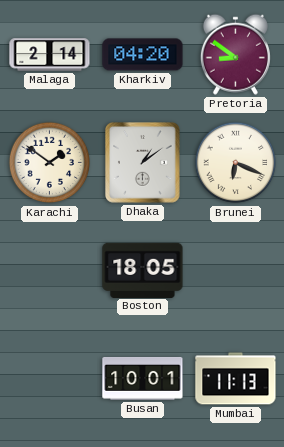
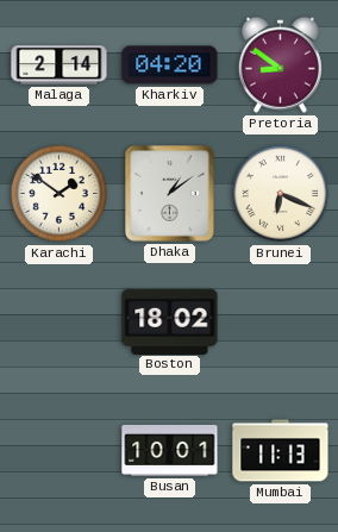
Boston: 18:05 -> 18:02 (170, 321)
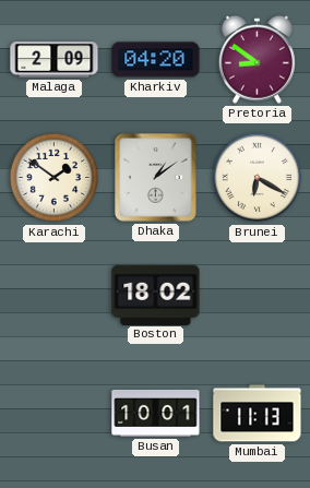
Malaga: 2:14 -> 2:09 (55, 60)
Brunei: 6:19 -> 6:20 (258, 178)
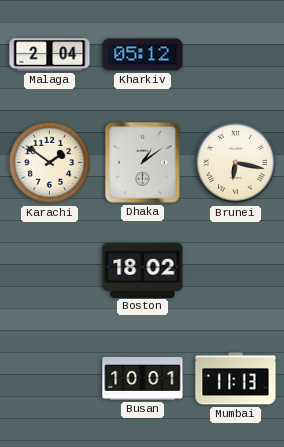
Malaga: 2:09 -> 2:04 (50, 55)
Kharkiv: 04:20 -> 05:12 (143, 55)
Pretoria: 8:51 -> none (257, 59)
Brunei: 6:20 -> 6:17 (236, 163)
